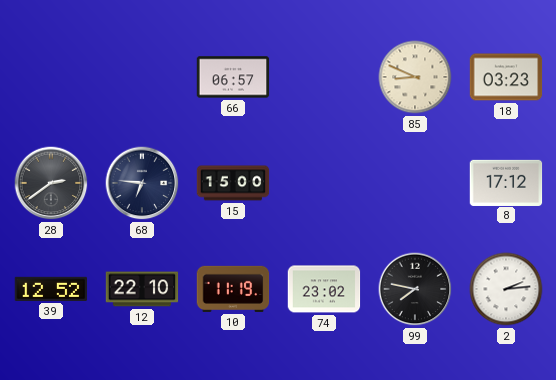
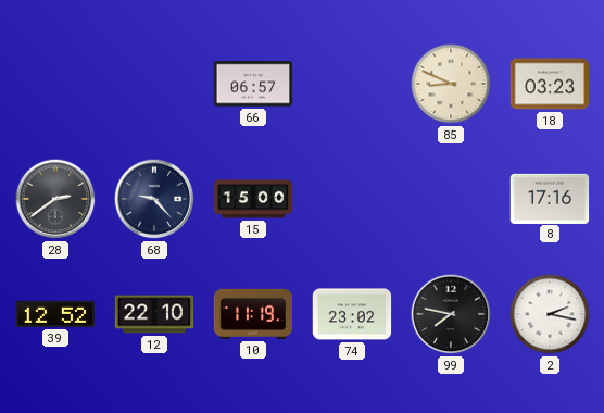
68: 6:46 -> 9:23 (154, 199)
8: 17:12 -> 17:16 (550, 198)
2: 2:14 -> 2:17 (550, 314)
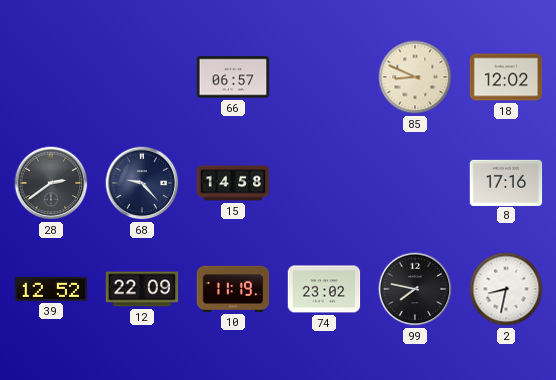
18: 03:23 -> 12:02 (506, 77)
15: 15:00 -> 14:58 (233, 183)
12: 22:10 -> 22:09 (142, 289)
2: 2:17 -> 8:32 (506, 289)
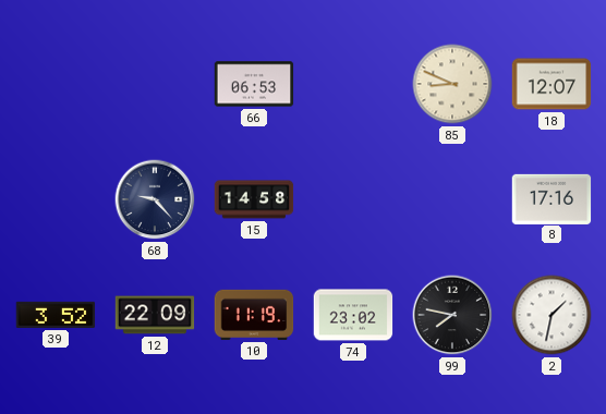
66: 06:57 -> 06:53 (254, 84)
18: 12:02 -> 12:07 (552, 84)
28: 2:39 -> none (51, 183)
39: 12:52 -> 3:52 (56, 315)
2: 8:32 -> 1:32 (552, 315)
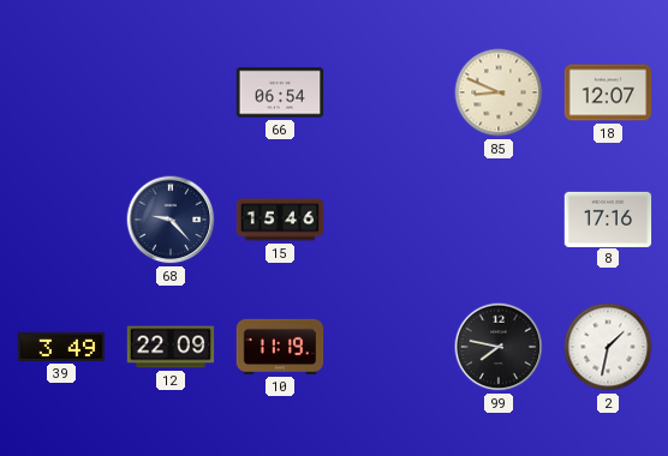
66: 06:53 -> 06:54 (280, 92)
15: 14:58 -> 15:46 (280, 220)
39: 3:52 -> 3:49 (61, 347)
74: 23:02 -> none (353, 315)
